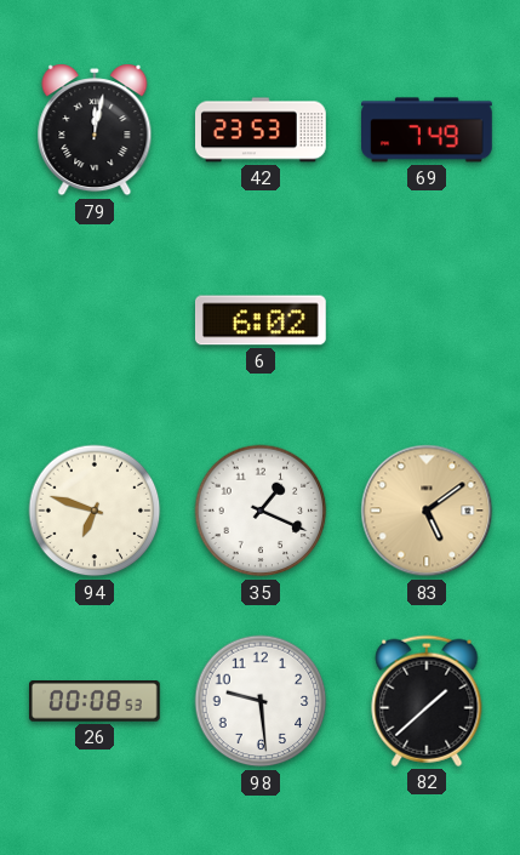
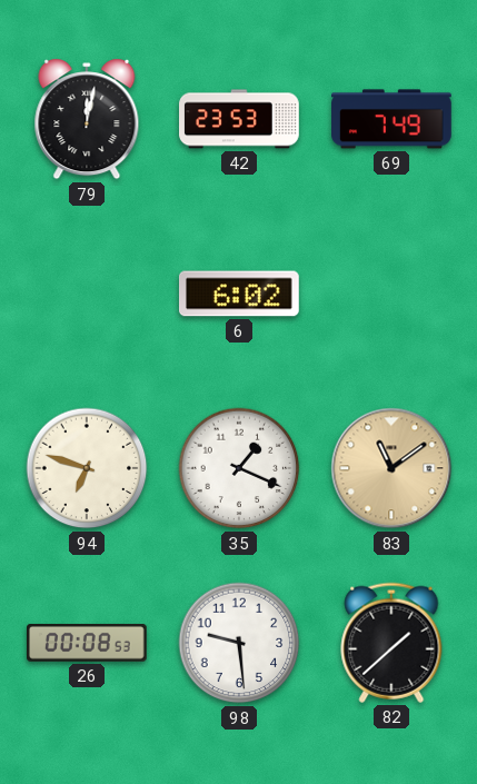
83: 5:09 -> 11:09 (391, 468)
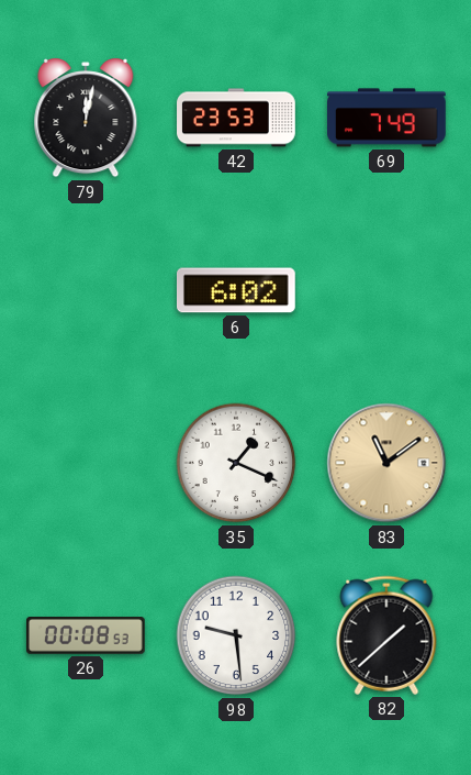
94: 6:48 -> none (87, 468)
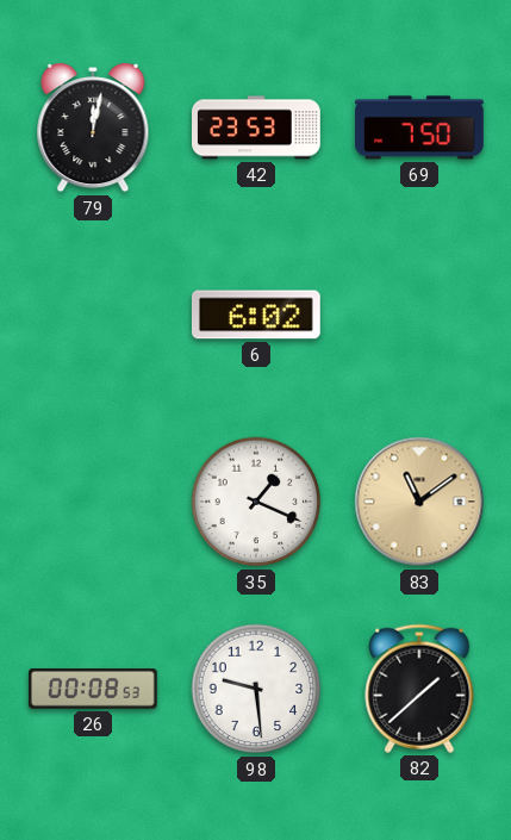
69: 7:49 -> 7:50 (420, 127)
